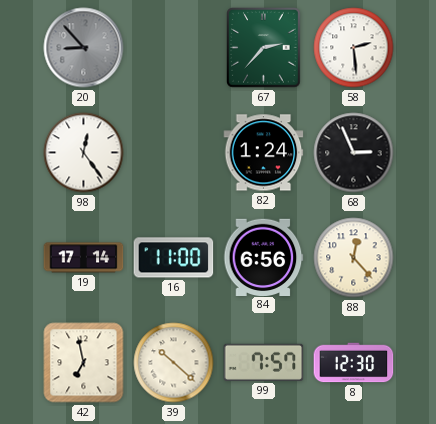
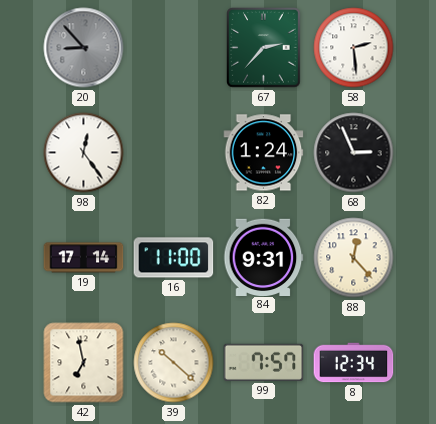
84: 6:56 -> 9:31 (264, 257)
8: 12:30 -> 12:34 (354, 363)
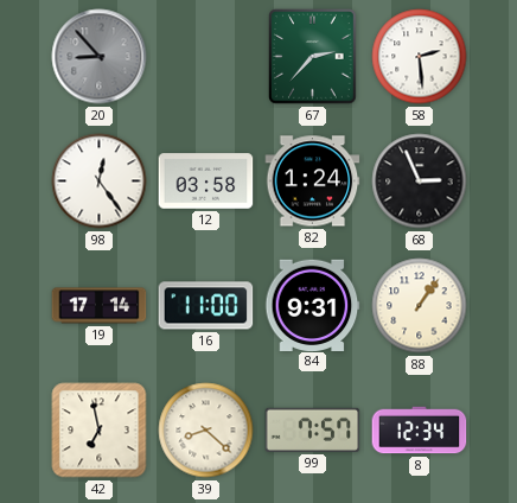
12: none -> 03:58 (206, 182)
88: 12:23 -> 1:06 (420, 306)
39: 10:22 -> 8:22 (206, 431)
